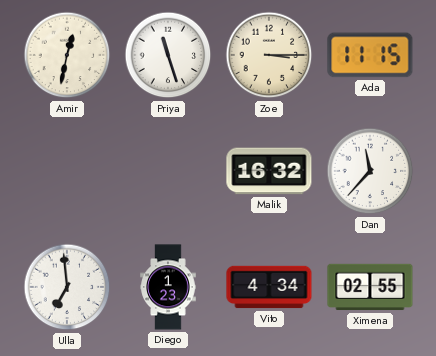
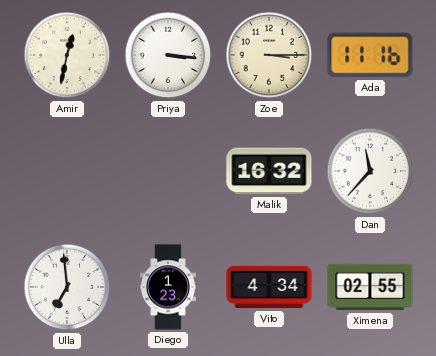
Priya: 11:27 -> 3:16 (168, 55)
Ada: 11:15 -> 11:16 (370, 55)
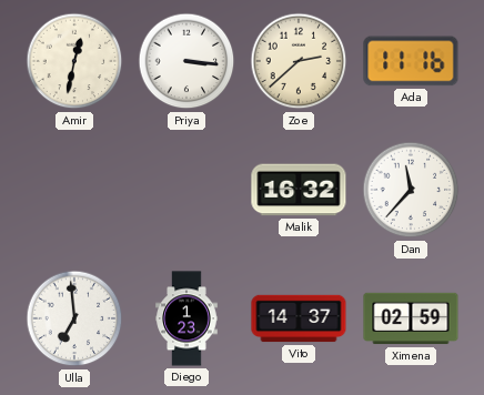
Zoe: 3:15 -> 2:38 (299, 61)
Vito: 4:34 -> 14:37 (299, 318)
Ximena: 02:55 -> 02:59 (411, 318)
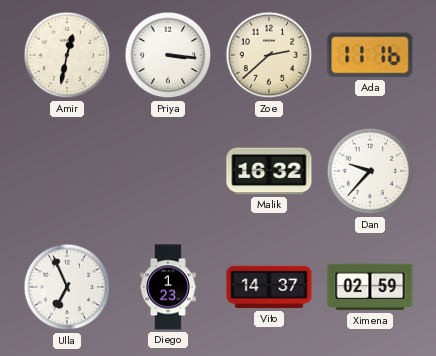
Dan: 11:37 -> 9:37 (370, 171)
Ulla: 6:59 -> 6:56 (67, 287)
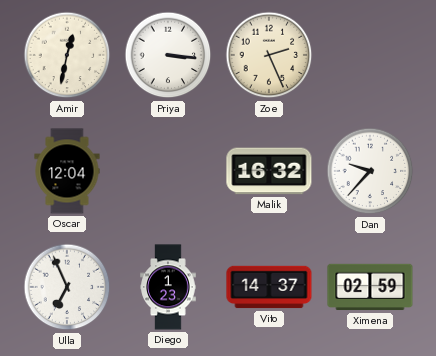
Zoe: 2:38 -> 2:26 (269, 55)
Ada: 11:16 -> none (370, 55)
Oscar: none -> 12:04 (67, 171)
